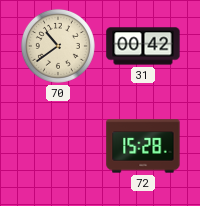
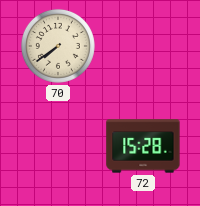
70: 10:39 -> 7:39 (58, 46)
31: 00:42 -> none (143, 46)
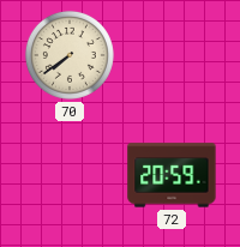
72: 15:28 -> 20:59 (172, 175)
